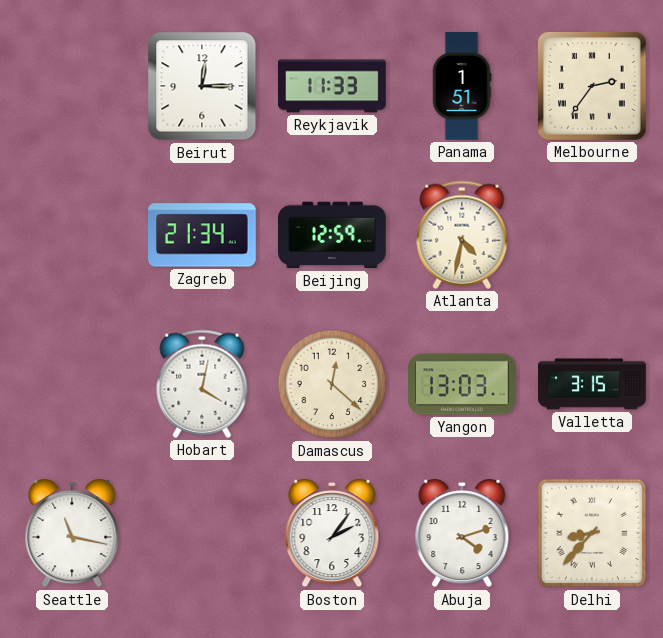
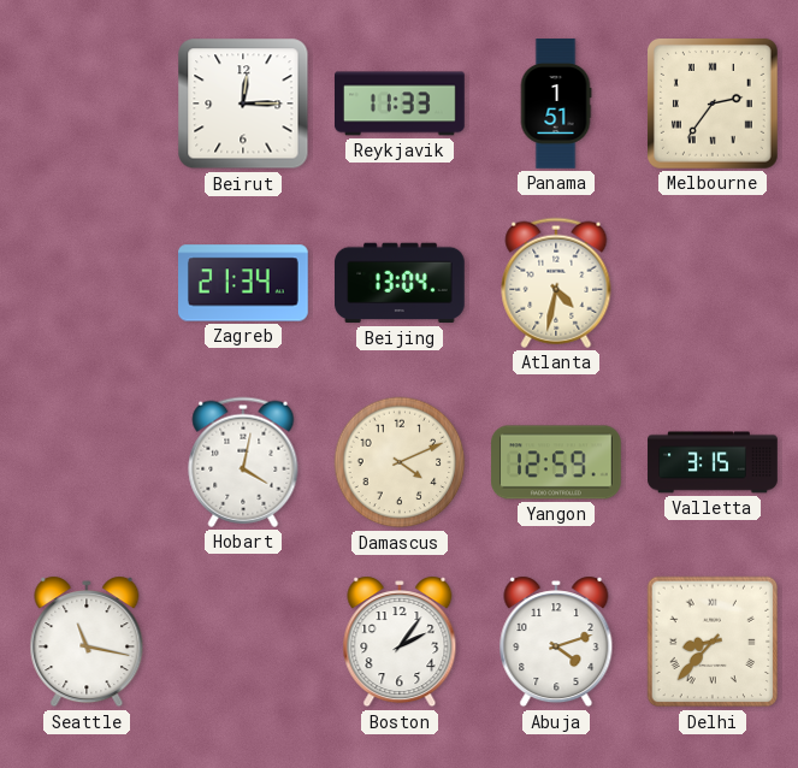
Beijing: 12:59 -> 13:04 (401, 283)
Damascus: 12:22 -> 4:11 (400, 462)
Yangon: 13:03 -> 12:59 (557, 462)
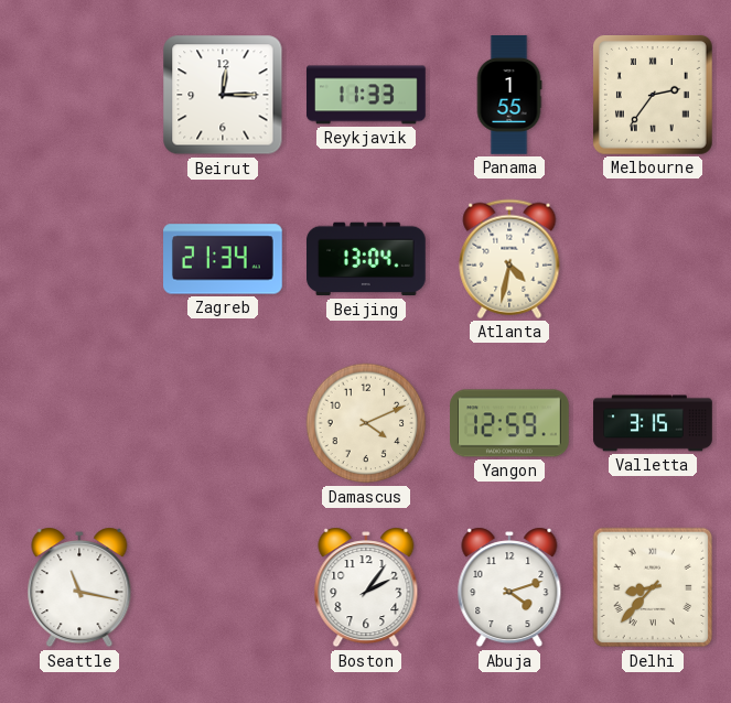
Panama: 1:51 -> 1:55 (509, 95)
Hobart: 4:02 -> none (243, 462)
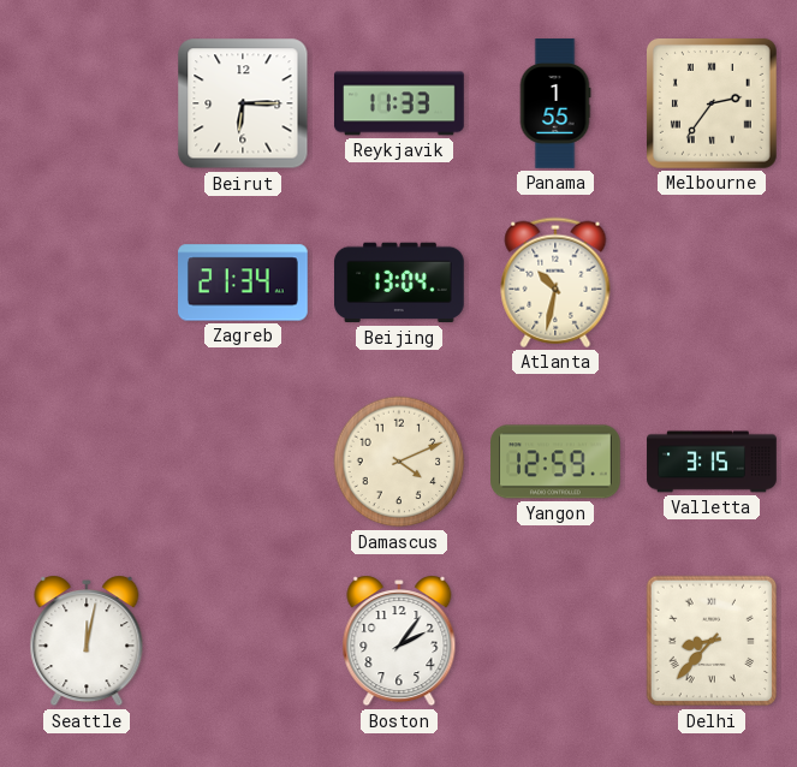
Beirut: 12:15 -> 6:15 (243, 103)
Atlanta: 4:32 -> 10:32 (555, 283)
Seattle: 11:17 -> 12:02 (87, 641)
Abuja: 4:12 -> none (509, 587)
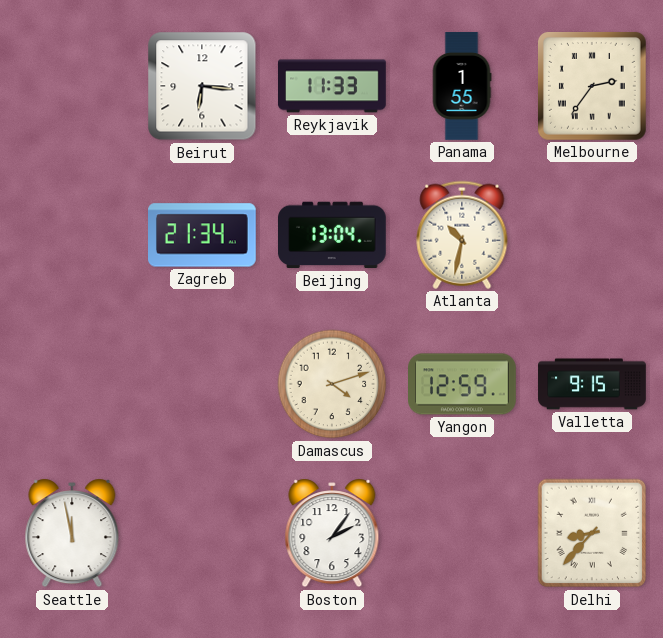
Beirut: 6:15 -> 6:16 (202, 86)
Damascus: 4:11 -> 4:12 (332, 384)
Valletta: 3:15 -> 9:15 (592, 384)
Seattle: 12:02 -> 11:58 (72, 533)
